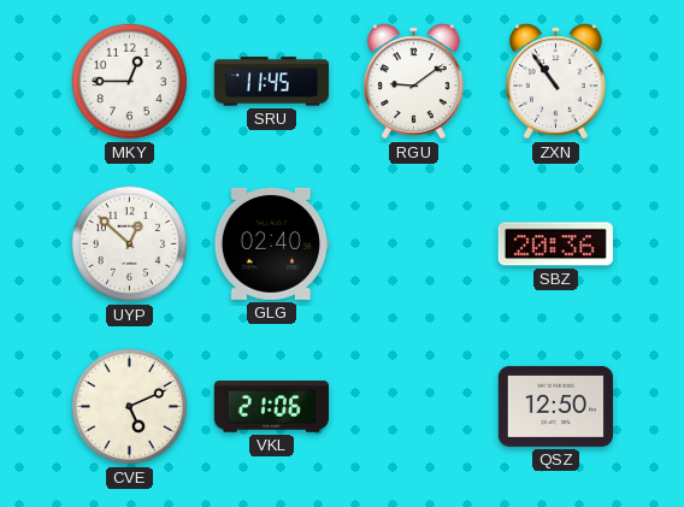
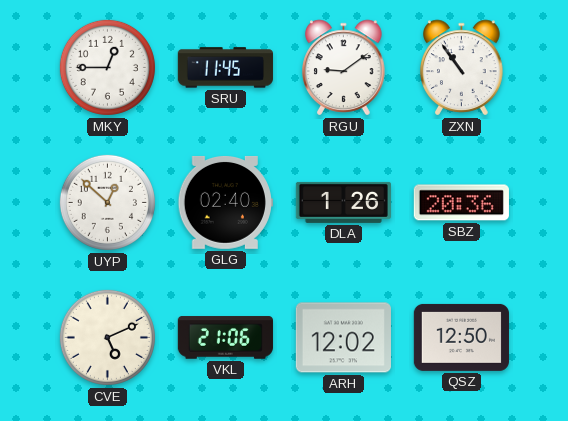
DLA: none -> 1:26 (343, 202)
ARH: none -> 12:02 (343, 338)
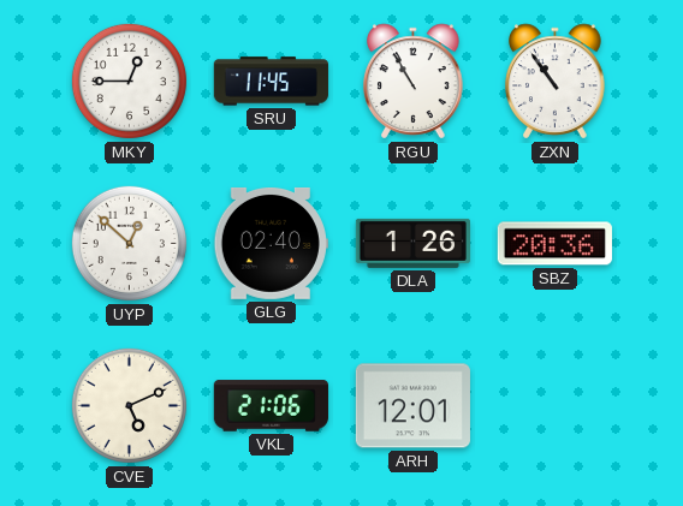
RGU: 9:09 -> 10:55 (414, 82)
ARH: 12:02 -> 12:01 (412, 406)
QSZ: 12:50 -> none (461, 337)
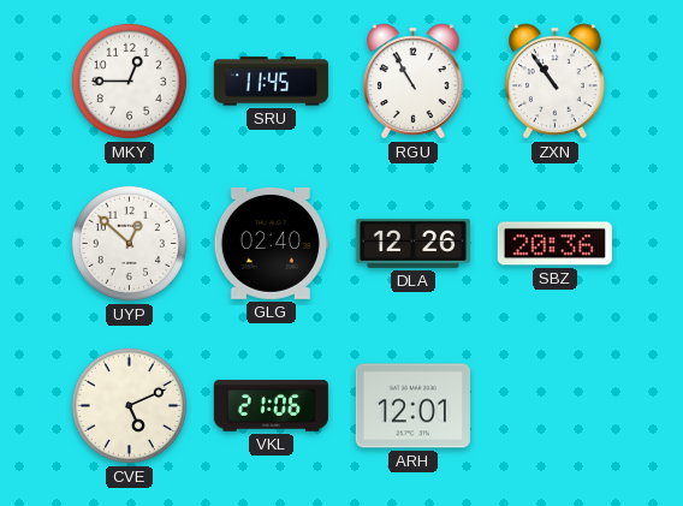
DLA: 1:26 -> 12:26 (412, 243)
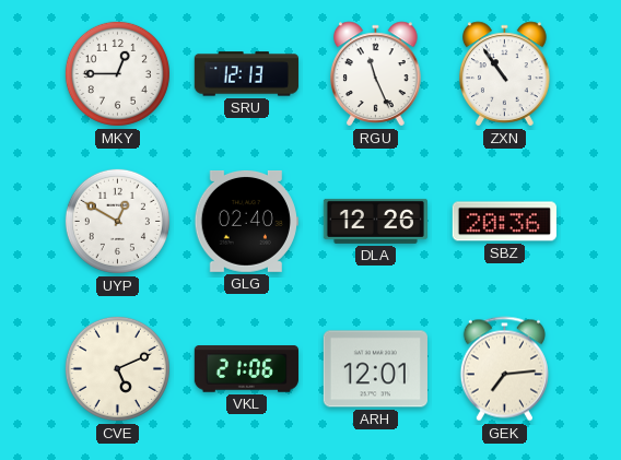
SRU: 11:45 -> 12:13 (246, 74)
RGU: 10:55 -> 11:26 (376, 74)
UYP: 12:52 -> 12:50 (117, 221)
GEK: none -> 7:14 (504, 369)
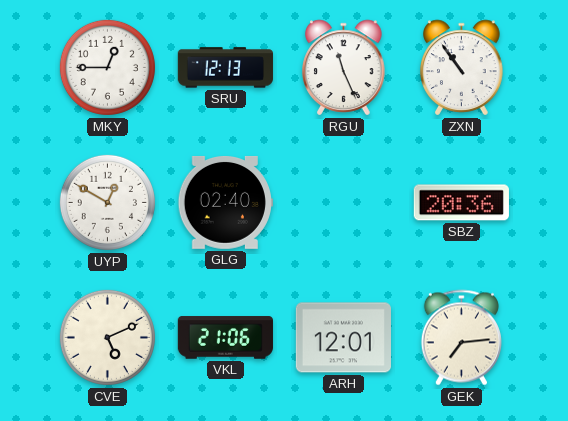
DLA: 12:26 -> none (375, 221)
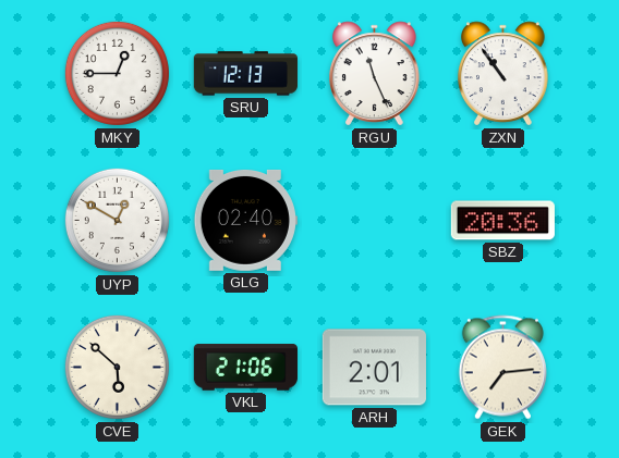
CVE: 5:11 -> 5:52 (117, 367)
ARH: 12:01 -> 2:01 (374, 368)
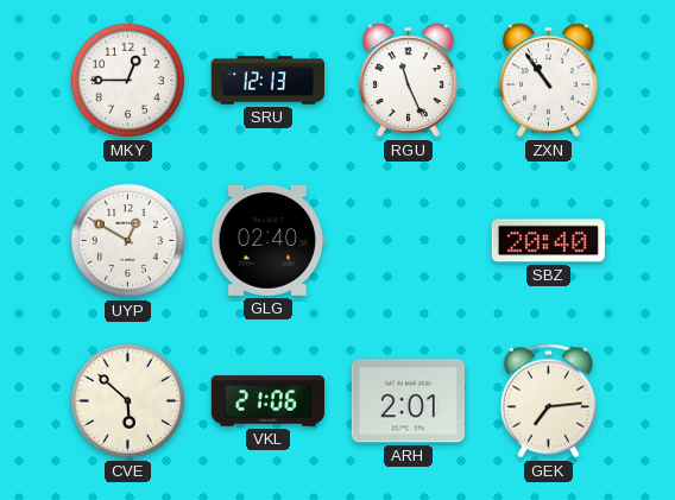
SBZ: 20:36 -> 20:40 (548, 241)
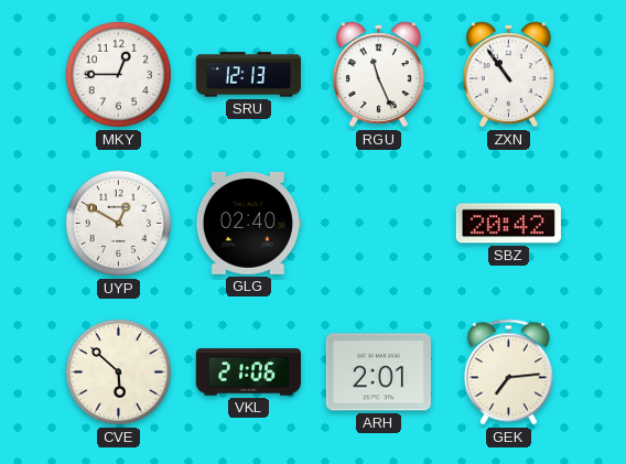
SBZ: 20:40 -> 20:42 (508, 224)
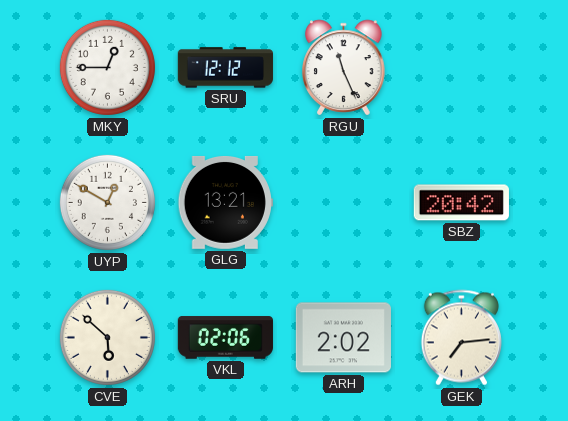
SRU: 12:13 -> 12:12 (225, 68)
ZXN: 10:54 -> none (509, 75)
GLG: 02:40 -> 13:21 (225, 202)
VKL: 21:06 -> 02:06 (225, 338)
ARH: 2:01 -> 2:02 (343, 338)
